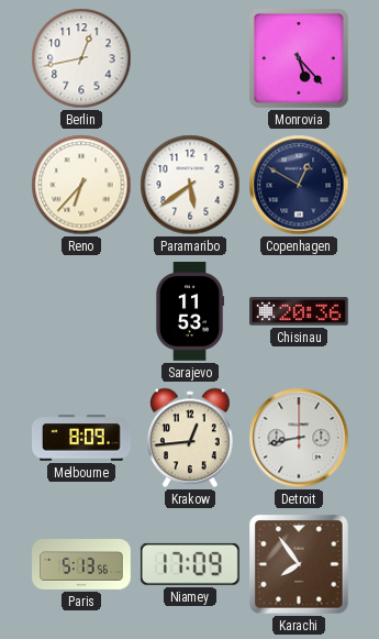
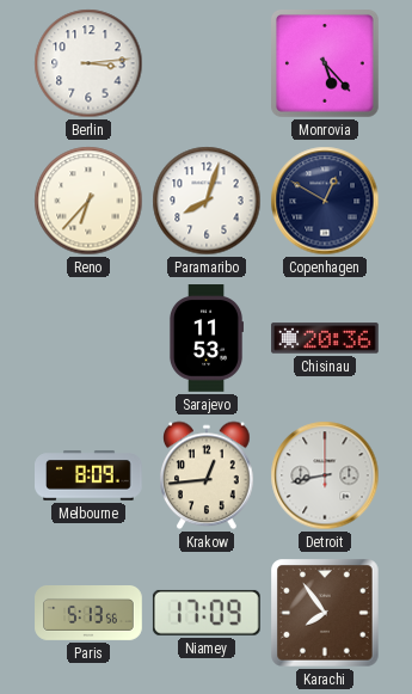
Berlin: 12:43 -> 3:14 (88, 63)
Paramaribo: 5:39 -> 8:03 (207, 201)
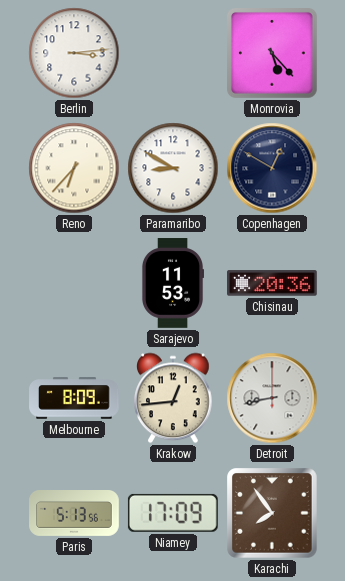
Paramaribo: 8:03 -> 8:50 (173, 168)
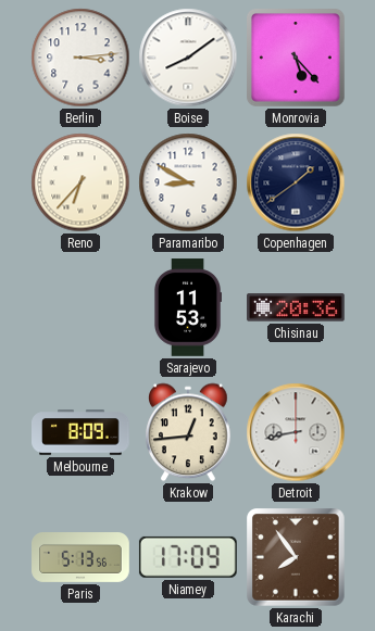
Boise: none -> 8:09 (188, 58)
Copenhagen: 12:50 -> 1:39 (296, 182)
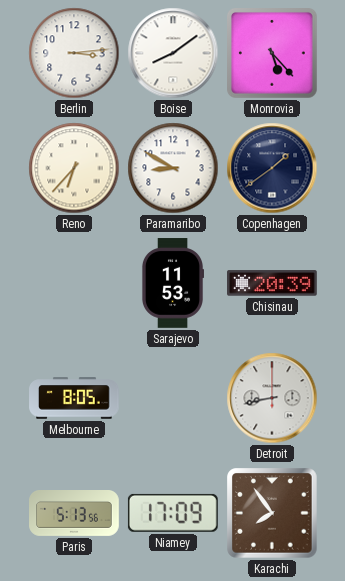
Chisinau: 20:36 -> 20:39 (273, 283)
Melbourne: 8:09 -> 8:05 (75, 398)
Krakow: 12:44 -> none (188, 432)
